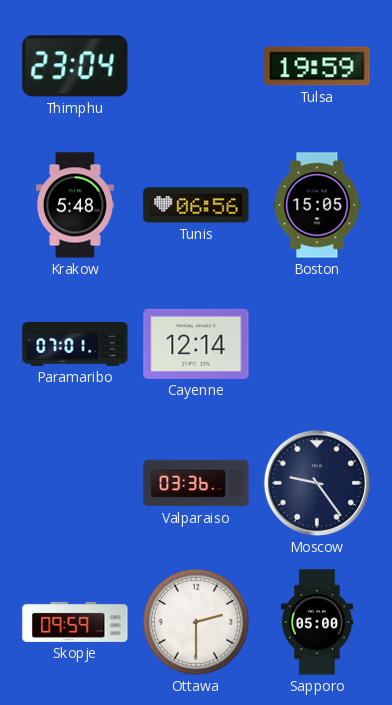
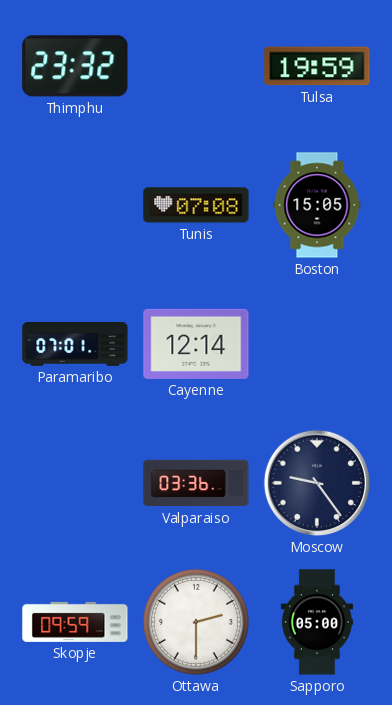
Thimphu: 23:04 -> 23:32 (75, 66)
Krakow: 5:48 -> none (75, 205)
Tunis: 06:56 -> 07:08 (196, 205)
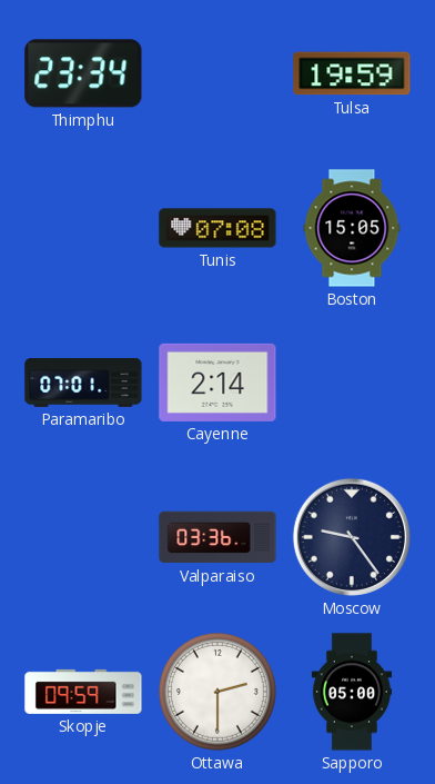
Thimphu: 23:32 -> 23:34 (83, 73)
Cayenne: 12:14 -> 2:14 (217, 383)
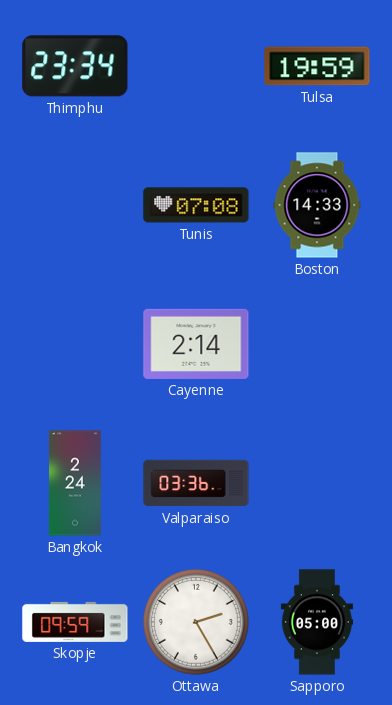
Boston: 15:05 -> 14:33 (317, 205)
Paramaribo: 07:01 -> none (83, 384)
Bangkok: none -> 2:24 (76, 483)
Moscow: 9:24 -> none (352, 537)
Ottawa: 2:30 -> 2:25 (196, 622)
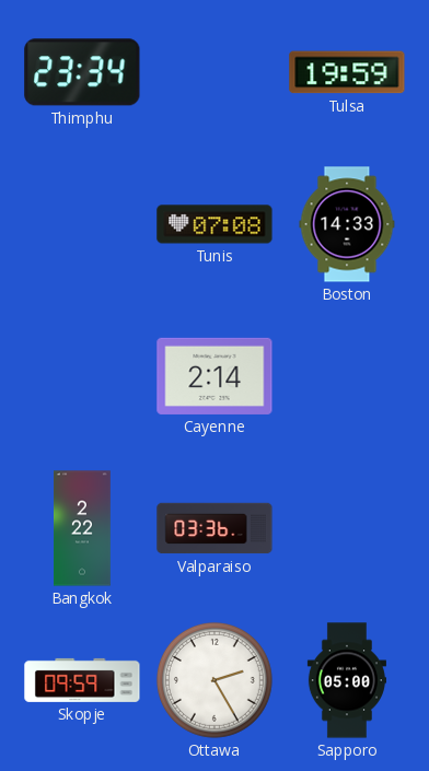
Bangkok: 2:24 -> 2:22 (83, 528)
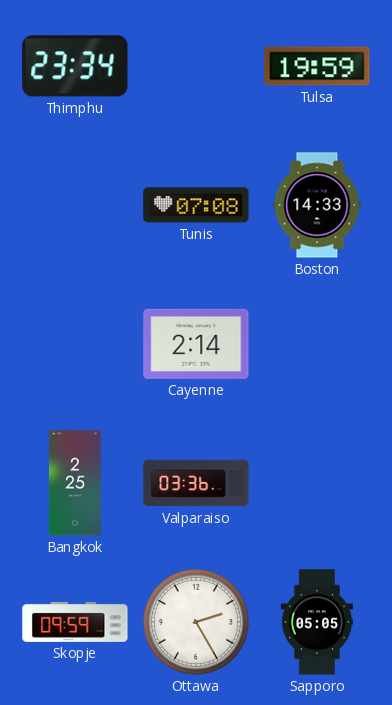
Bangkok: 2:22 -> 2:25 (76, 483)
Sapporo: 05:00 -> 05:05 (317, 622)
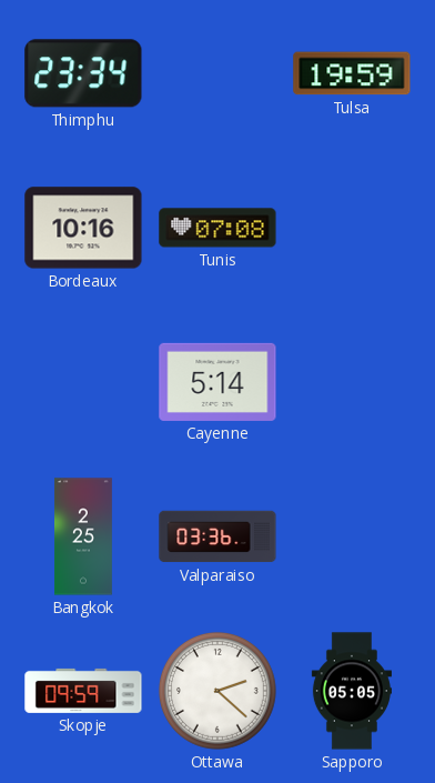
Bordeaux: none -> 10:16 (83, 228)
Boston: 14:33 -> none (317, 205)
Cayenne: 2:14 -> 5:14 (217, 382)
Ottawa: 2:25 -> 2:22 (217, 691)
